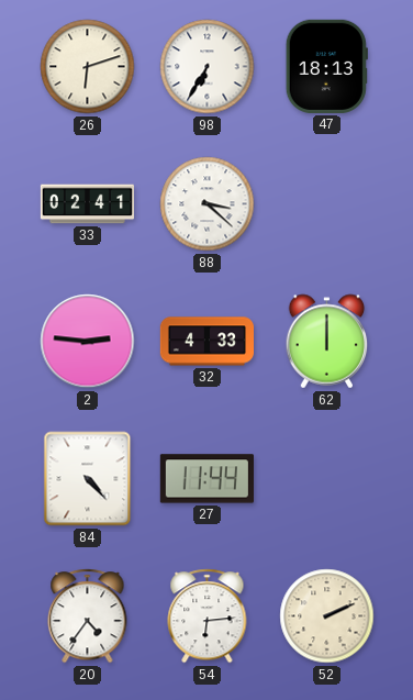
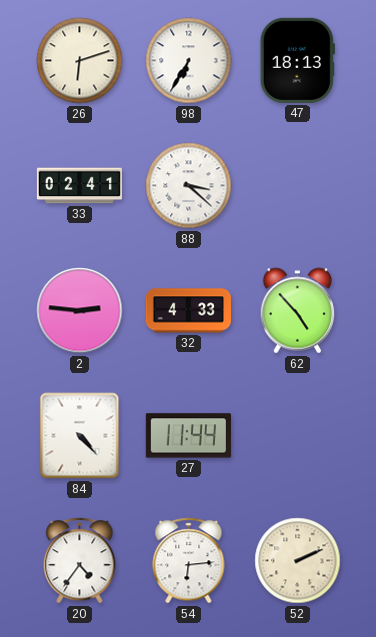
62: 12:00 -> 4:53 (298, 311)
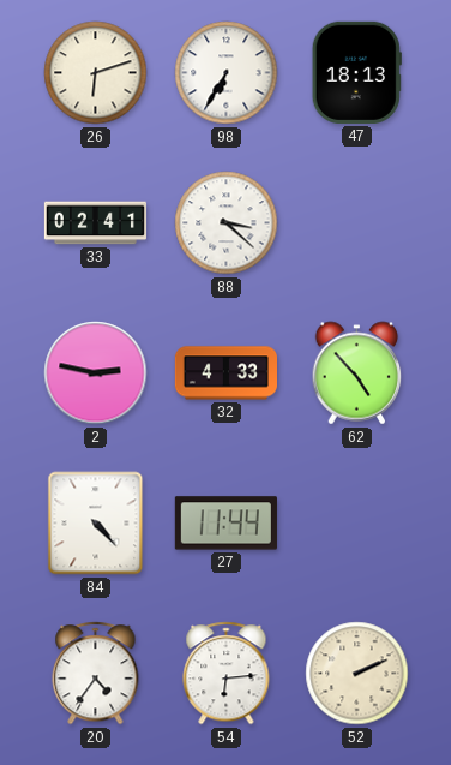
2: 2:46 -> 2:47 (96, 373)
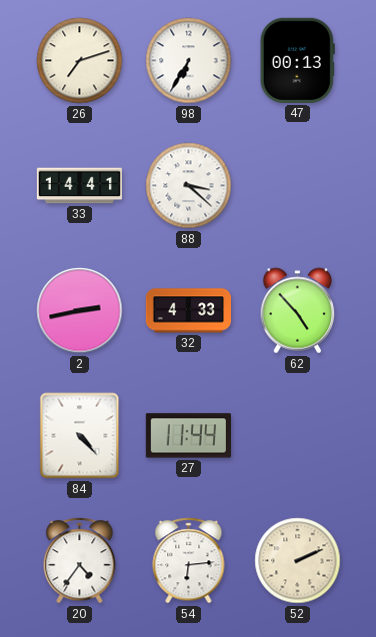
26: 6:12 -> 7:12 (80, 61)
47: 18:13 -> 00:13 (297, 60)
33: 02:41 -> 14:41 (79, 186)
2: 2:47 -> 2:43 (80, 311)
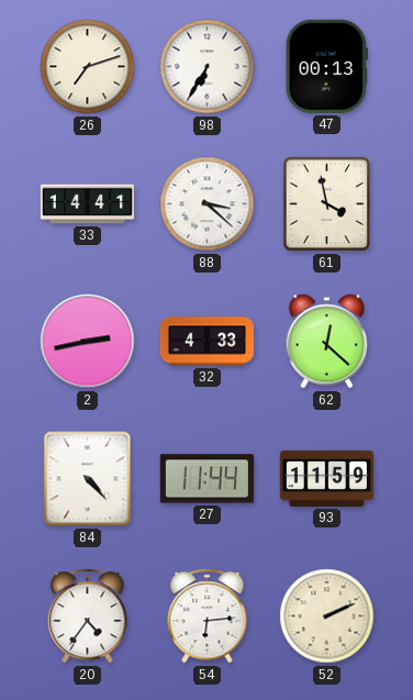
61: none -> 3:58 (326, 204)
62: 4:53 -> 12:22 (327, 342)
93: none -> 11:59 (326, 478)
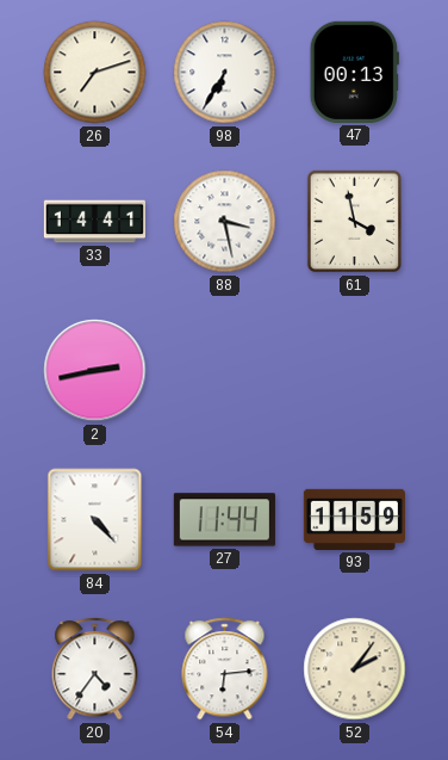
88: 3:22 -> 3:28 (225, 222)
32: 4:33 -> none (206, 342)
62: 12:22 -> none (327, 342)
52: 2:11 -> 2:06 (355, 669)
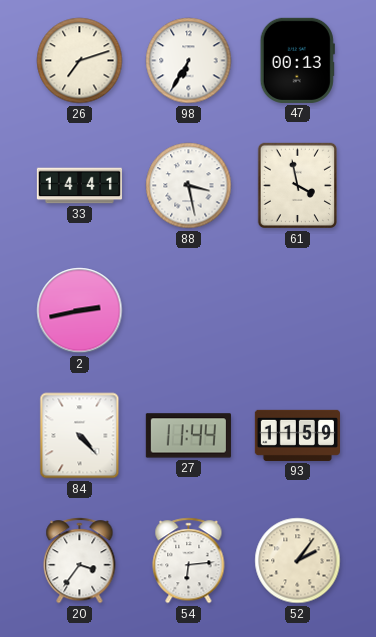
20: 4:36 -> 3:36 (80, 561)
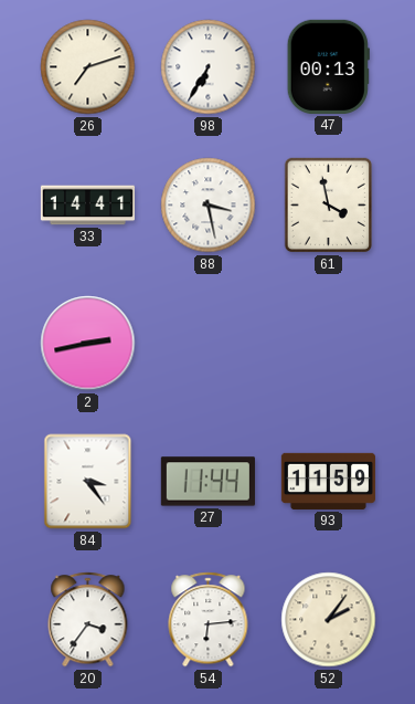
84: 4:23 -> 3:24 (88, 482)
